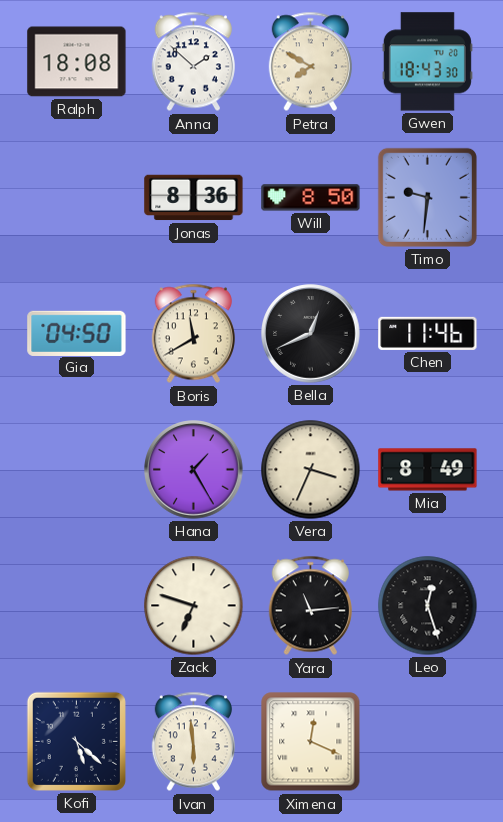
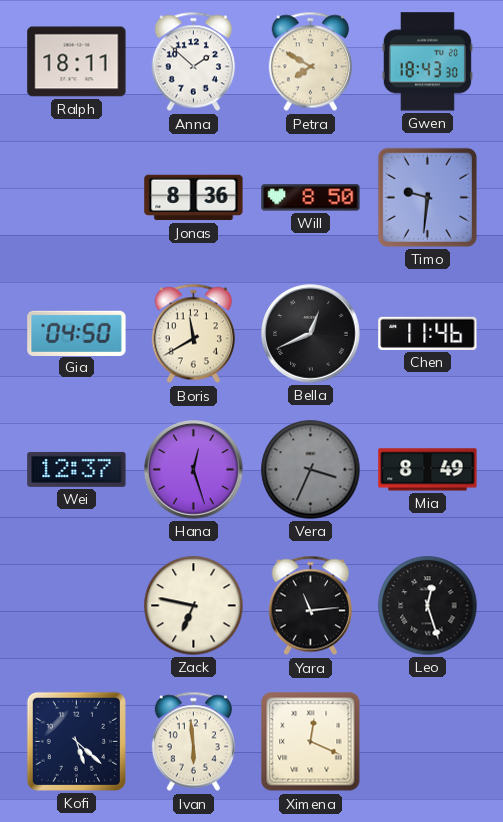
Ralph: 18:08 -> 18:11 (77, 62)
Wei: none -> 12:37 (77, 469)
Hana: 1:25 -> 12:27 (194, 470)
Vera dial: cream -> grey (311, 470)
Zack: 6:48 -> 6:47 (194, 606)
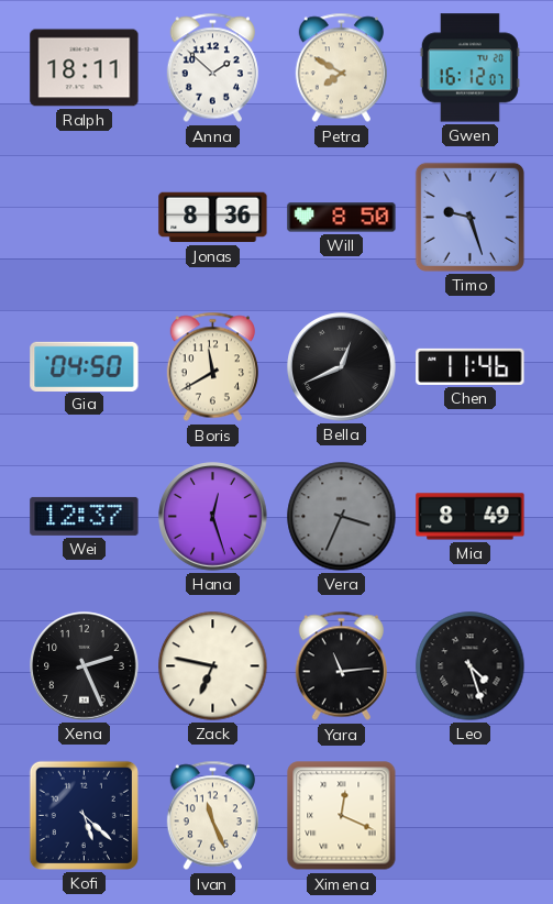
Gwen: 18:43 -> 16:12 (469, 68)
Timo: 9:31 -> 9:27 (469, 217)
Xena: none -> 2:26 (85, 666)
Leo: 12:27 -> 4:27 (471, 666)
Ivan: 5:59 -> 11:26 (212, 816)
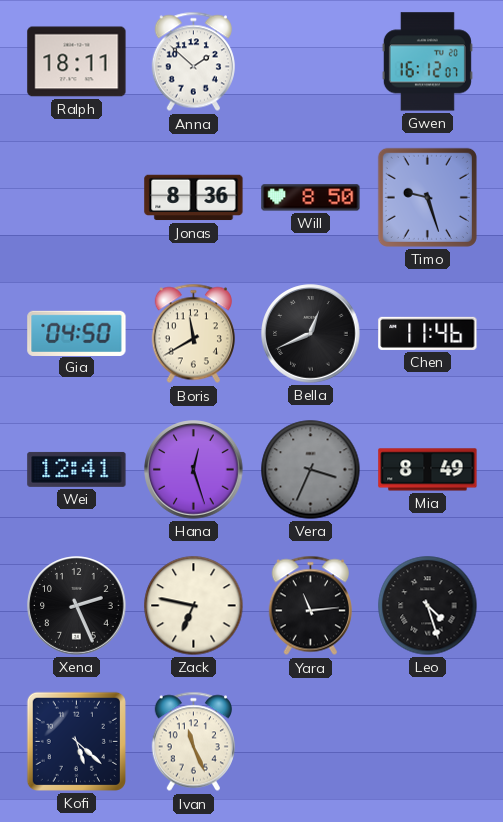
Petra: 7:50 -> none (341, 68)
Wei: 12:37 -> 12:41 (77, 469)
Ximena: 12:19 -> none (342, 816)
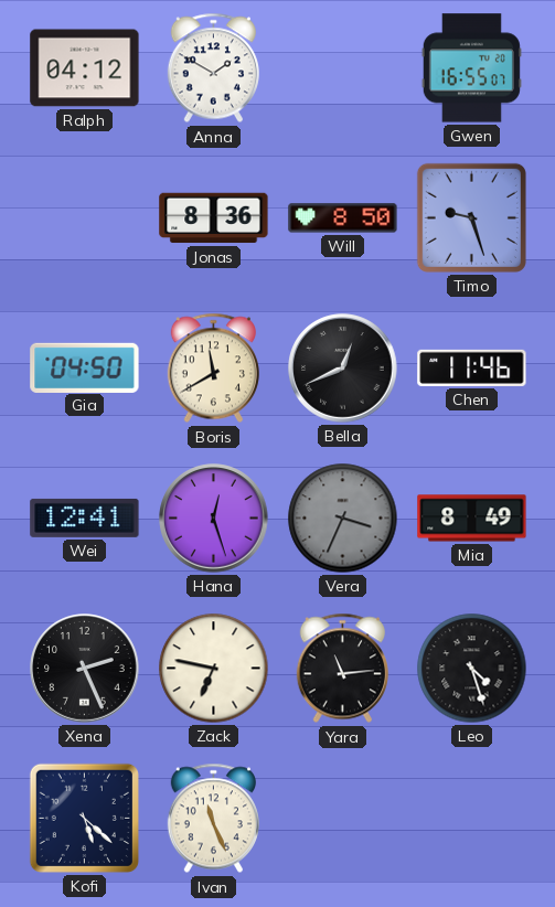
Ralph: 18:11 -> 04:12 (85, 68)
Anna: 1:52 -> 1:50 (213, 68)
Gwen: 16:12 -> 16:55 (471, 68)
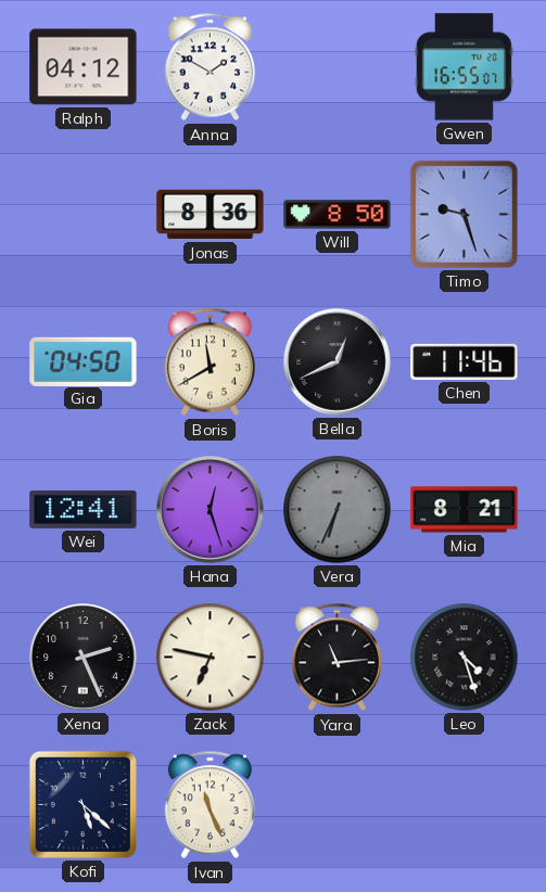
Vera: 3:34 -> 6:34 (338, 510)
Mia: 8:49 -> 8:21 (465, 510)
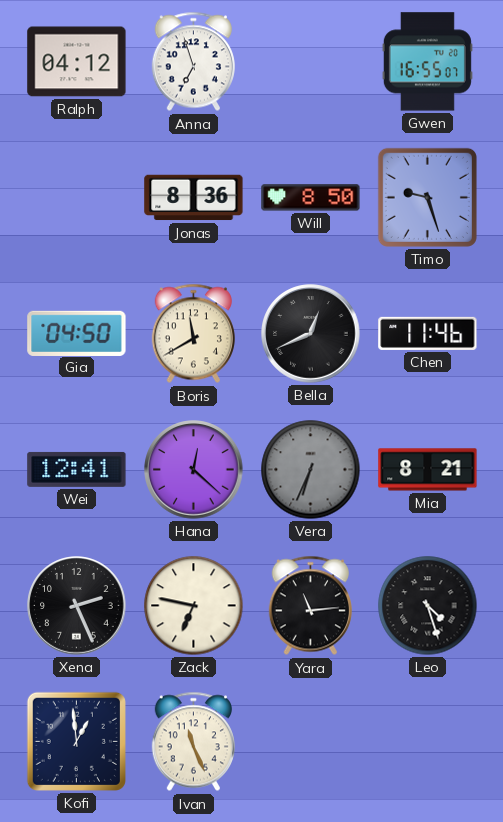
Anna: 1:50 -> 6:57 (193, 62)
Hana: 12:27 -> 12:22 (194, 470)
Kofi: 5:22 -> 12:59 (76, 741)
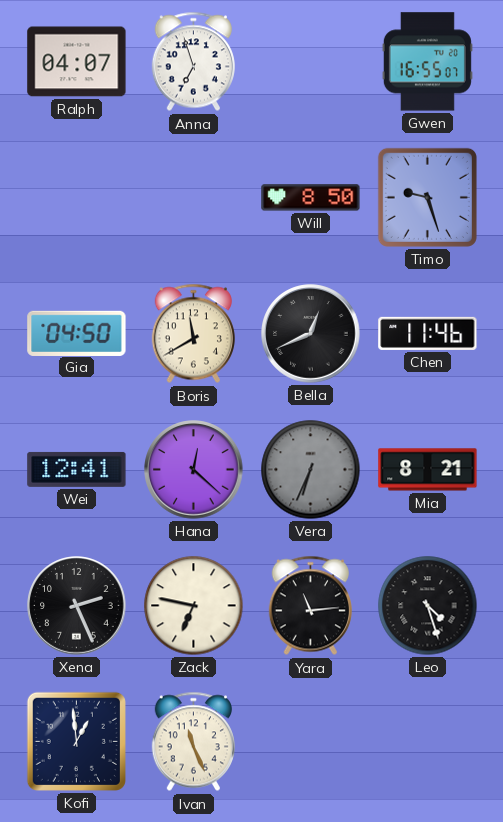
Ralph: 04:12 -> 04:07 (77, 62)
Jonas: 8:36 -> none (194, 198)
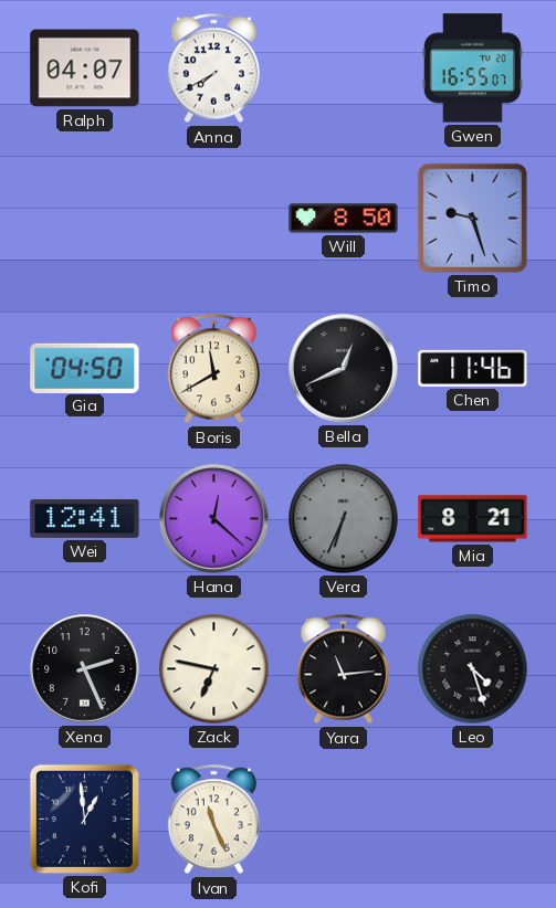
Anna: 6:57 -> 7:40 (213, 68)
